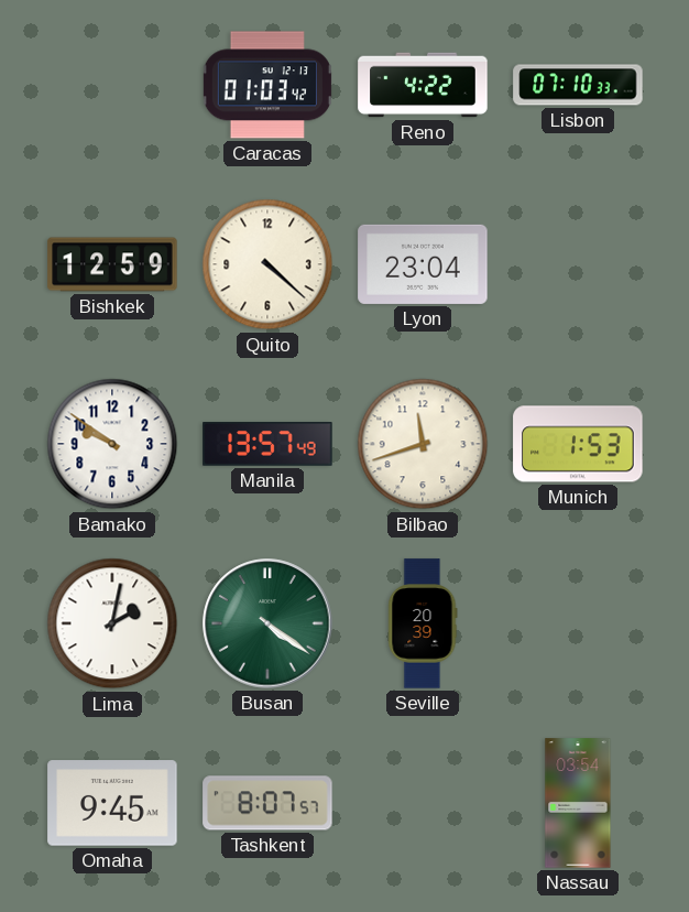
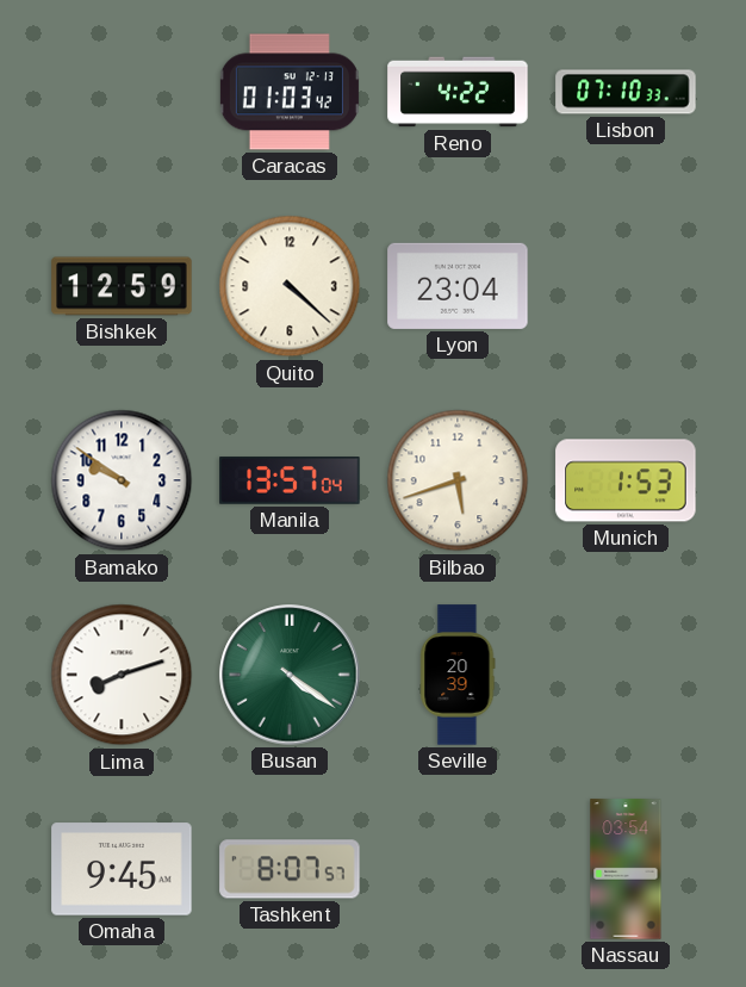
Manila: 13:57:49 -> 13:57:04 (290, 480)
Bilbao: 11:42 -> 5:42 (458, 480)
Lima: 2:02 -> 8:12 (122, 675)
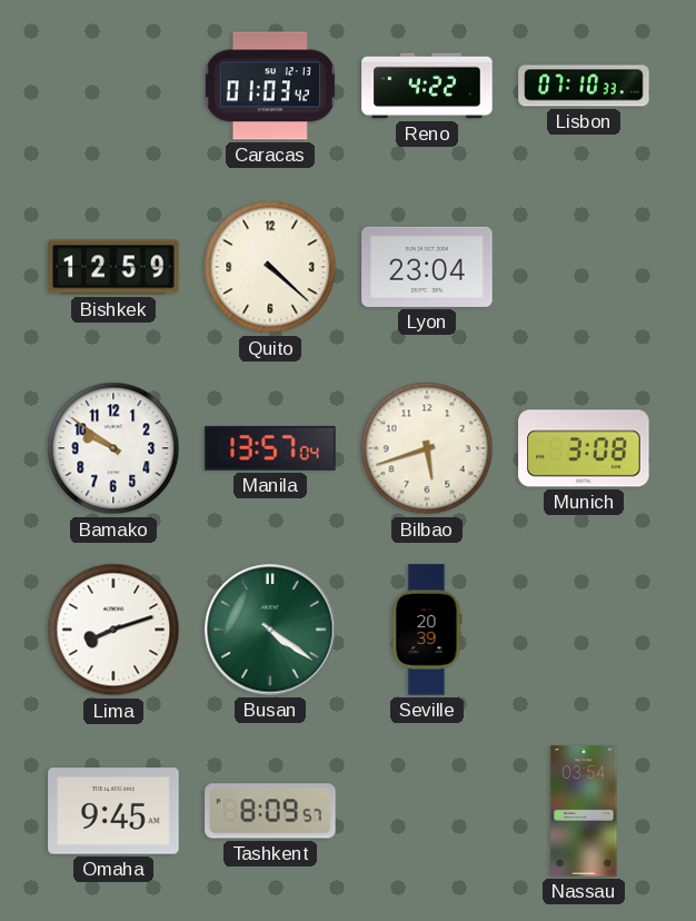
Munich: 1:53 -> 3:08 (584, 448)
Tashkent: 8:07 -> 8:09 (270, 811)
